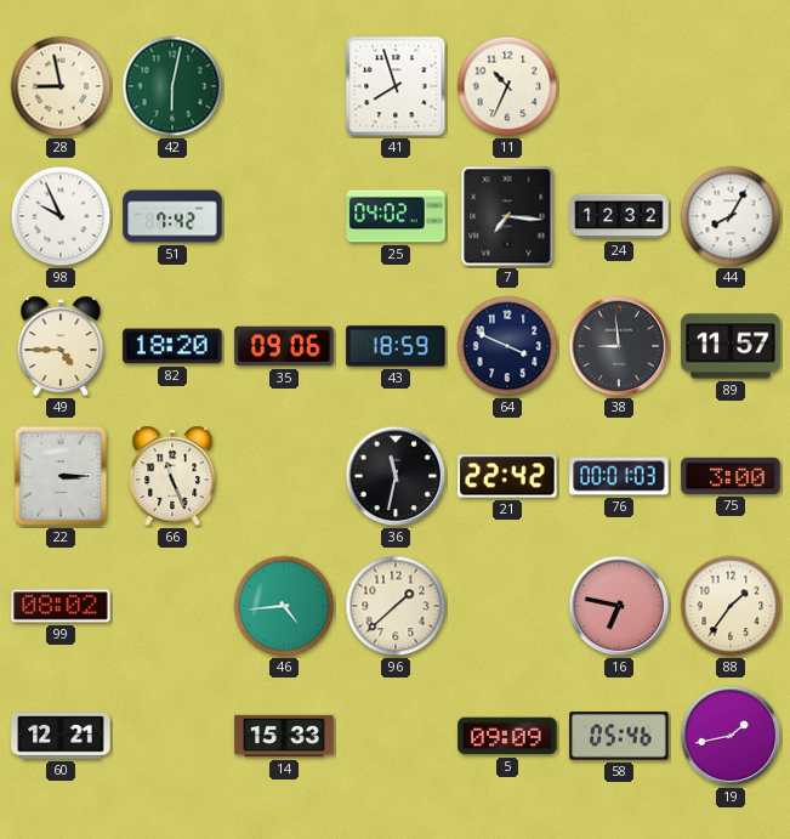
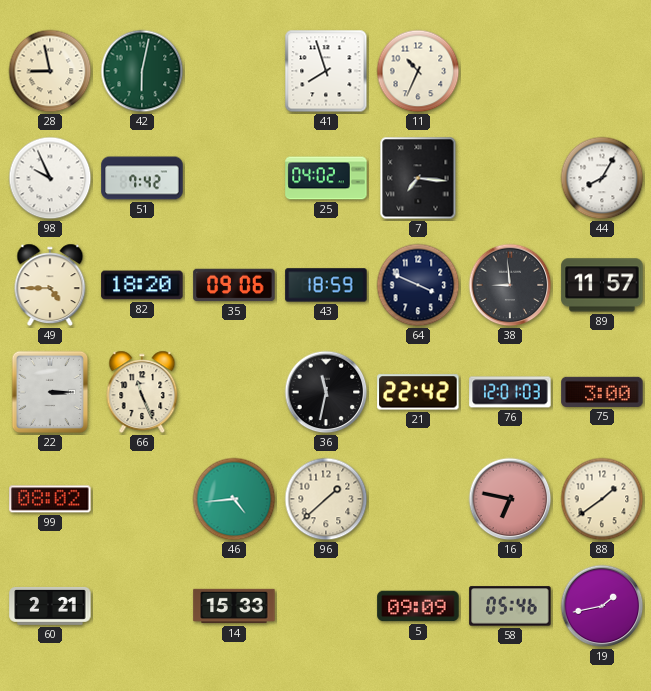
24: 12:32 -> none (619, 216)
76: 00:01 -> 12:01 (510, 392)
88: 1:36 -> 1:39 (602, 499)
60: 12:21 -> 2:21 (50, 606)
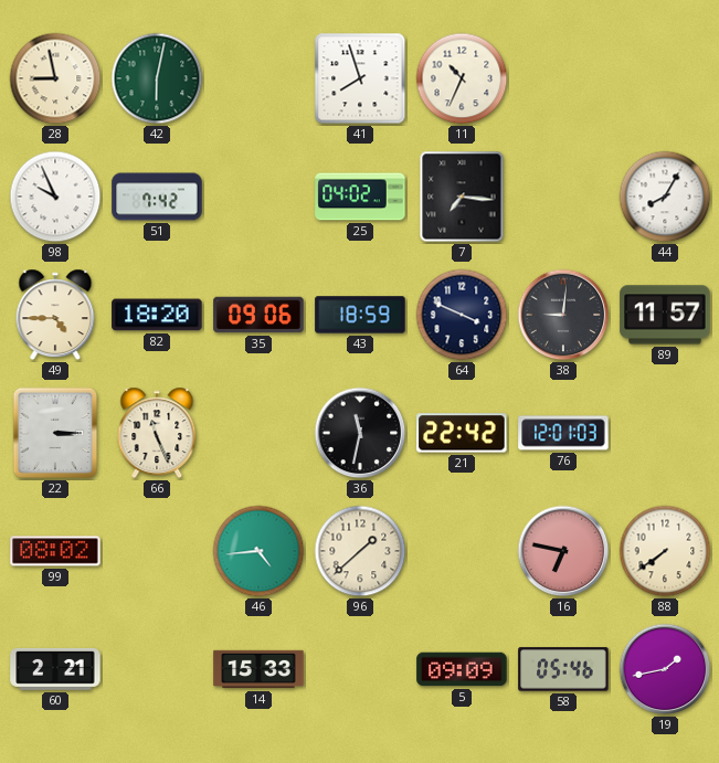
38: 8:59 -> 9:01 (563, 315)
75: 3:00 -> none (602, 392)
88: 1:39 -> 7:39 (665, 551)
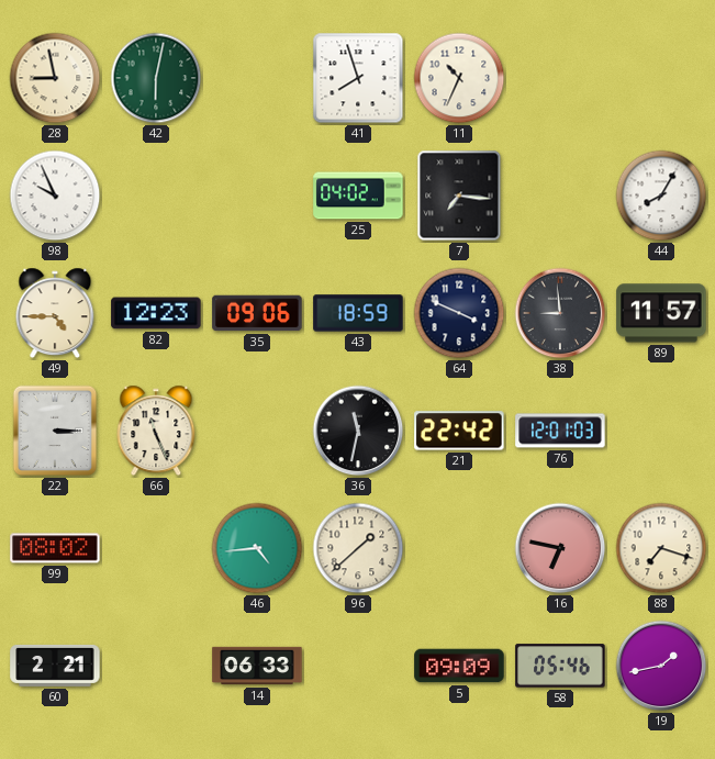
51: 7:42 -> none (157, 197)
82: 18:20 -> 12:23 (156, 313)
38: 9:01 -> 8:59 (560, 313)
88: 7:39 -> 7:18 (661, 548)
14: 15:33 -> 06:33 (257, 666)
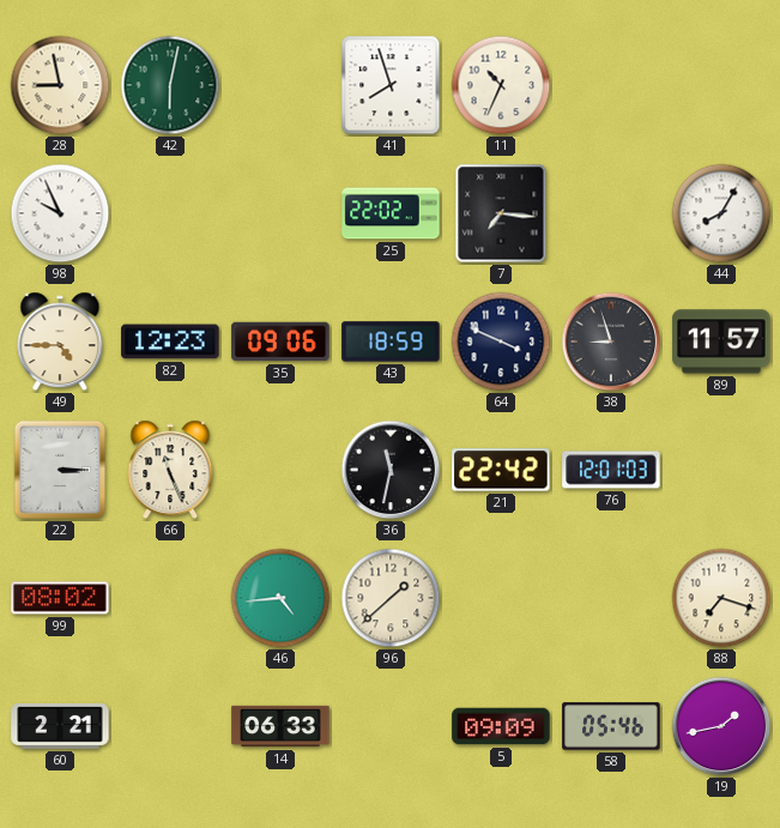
25: 04:02 -> 22:02 (391, 213)
38: 8:59 -> 8:57 (611, 342)
16: 6:47 -> none (560, 548)
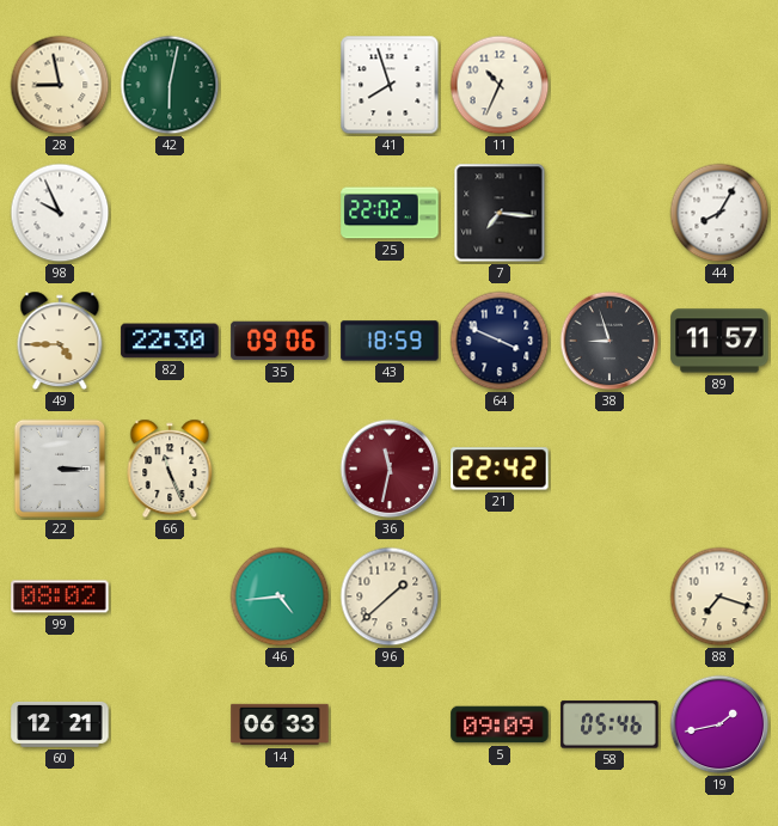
82: 12:23 -> 22:30 (170, 341)
36 dial: black -> burgundy (390, 469)
76: 12:01 -> none (611, 470)
60: 2:21 -> 12:21 (60, 724)
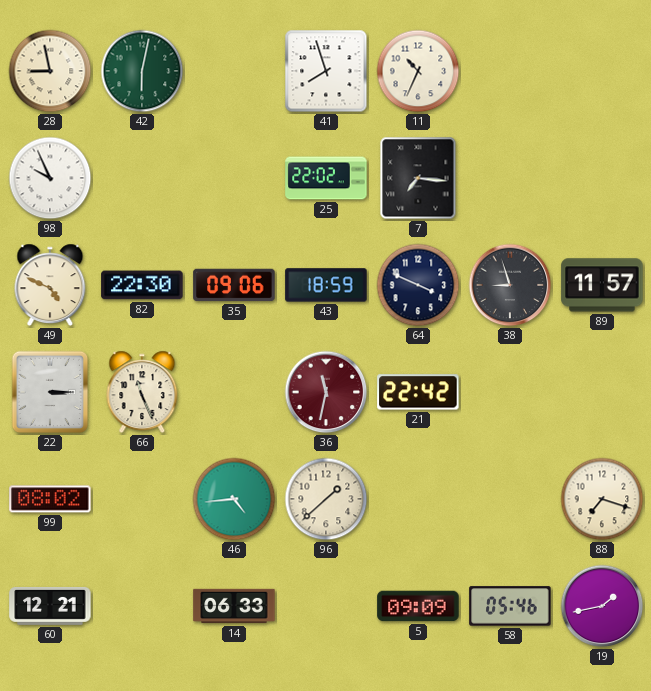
44: 8:05 -> none (719, 213)
49: 4:45 -> 4:49 (50, 285)
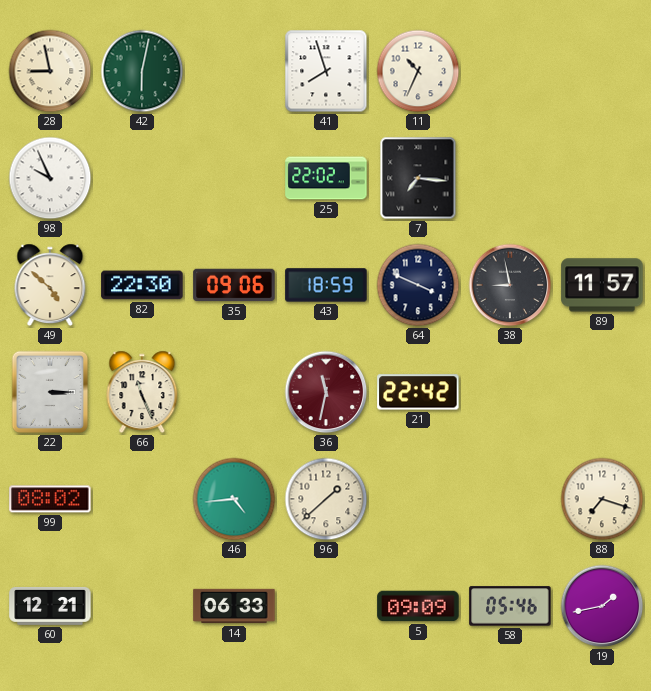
49: 4:49 -> 4:52 (50, 285)
38: 8:57 -> 8:58 (510, 285)
